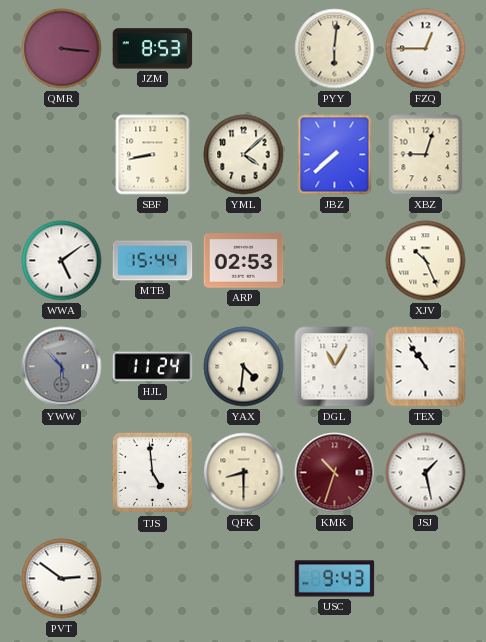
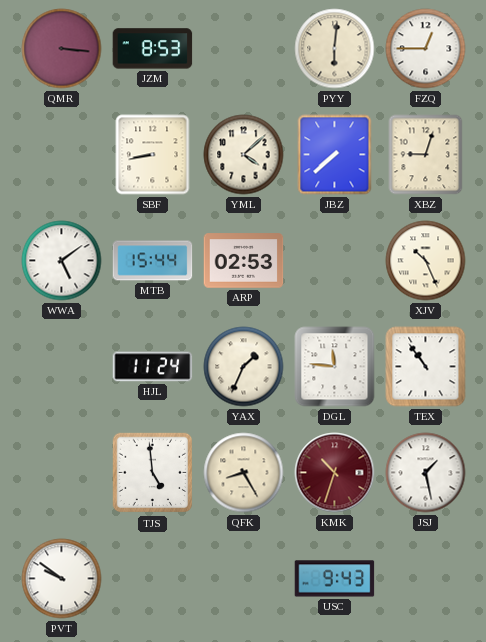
YWW: 5:53 -> none (62, 367)
YAX: 4:31 -> 1:34 (244, 367)
DGL: 11:05 -> 11:46 (335, 367)
QFK: 8:30 -> 8:25 (244, 473)
PVT: 2:51 -> 9:51 (62, 579)
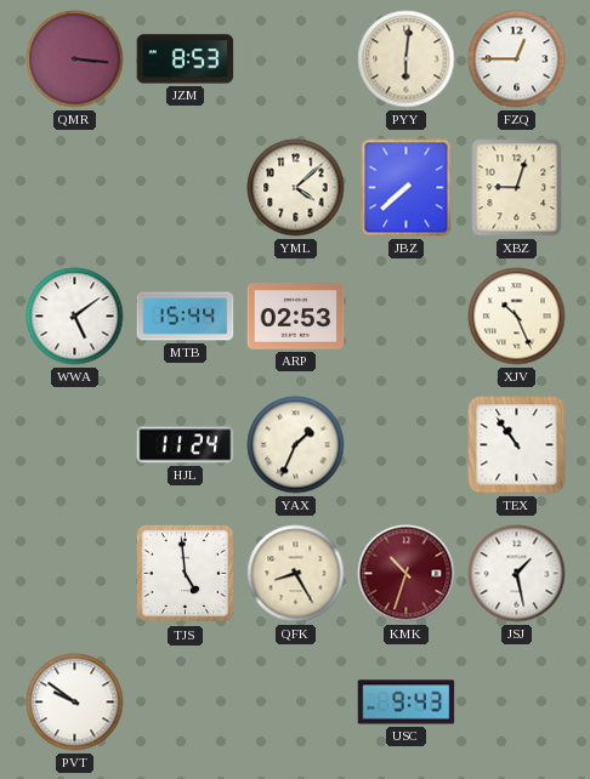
SBF: 8:43 -> none (153, 155)
DGL: 11:46 -> none (335, 367)
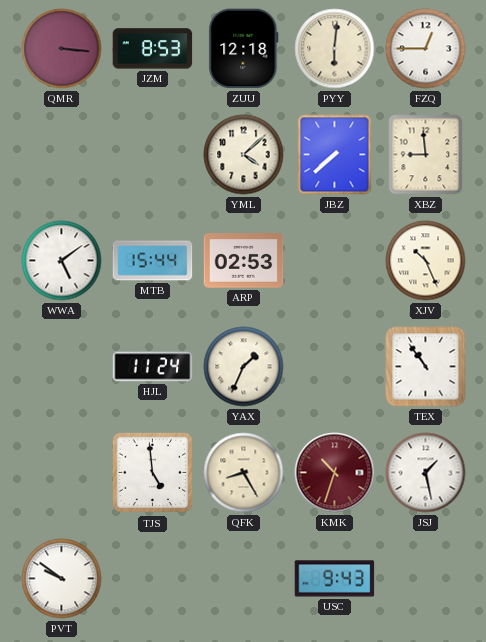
ZUU: none -> 12:18 (244, 49)
XBZ: 9:03 -> 8:59 (426, 155)
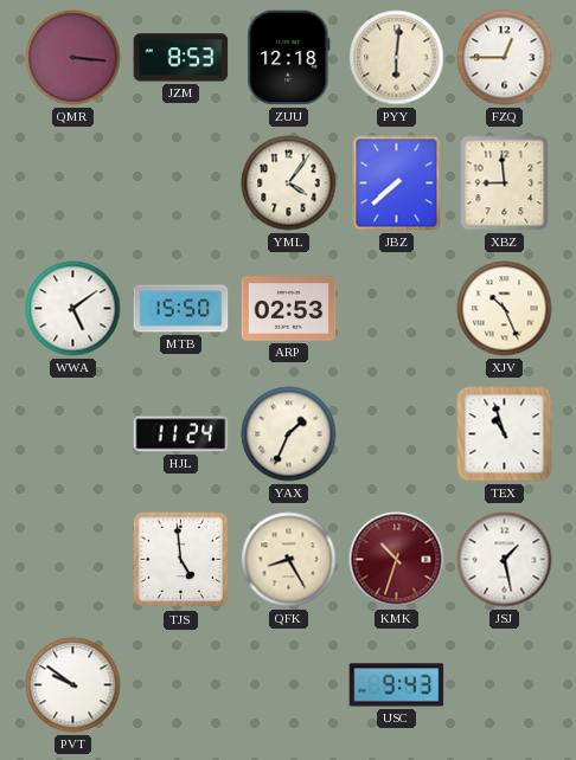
YML: 4:08 -> 4:06 (289, 183)
MTB: 15:44 -> 15:50 (181, 309)
TEX: 10:54 -> 10:57 (505, 434)
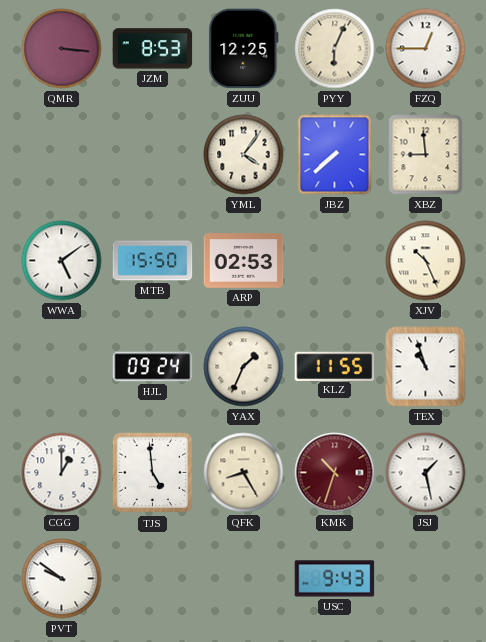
ZUU: 12:18 -> 12:25 (244, 49)
PYY: 6:01 -> 6:04 (335, 49)
HJL: 11:24 -> 09:24 (153, 367)
KLZ: none -> 11:55 (335, 366)
CGG: none -> 1:00 (62, 473)
